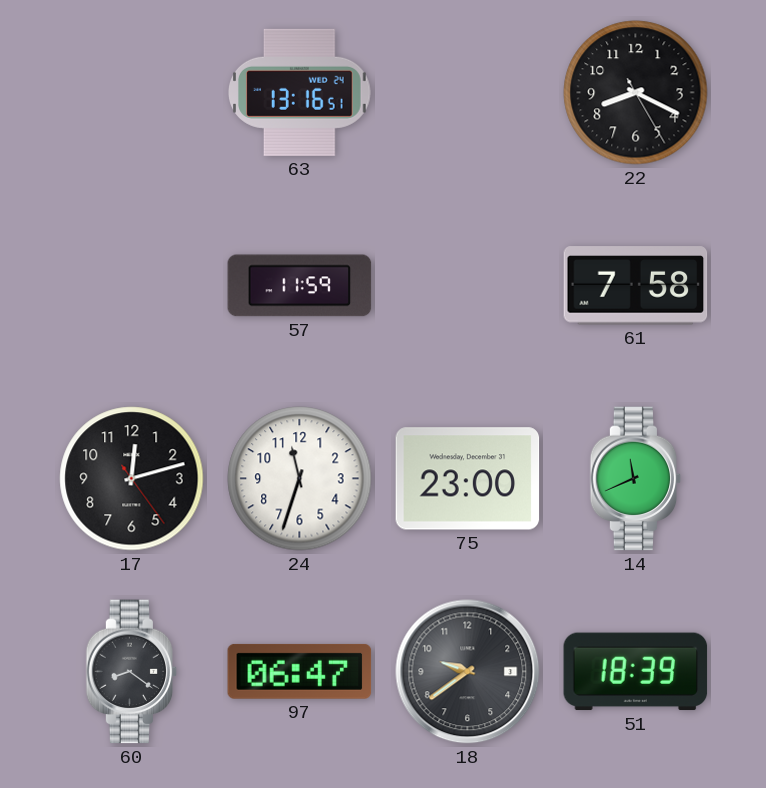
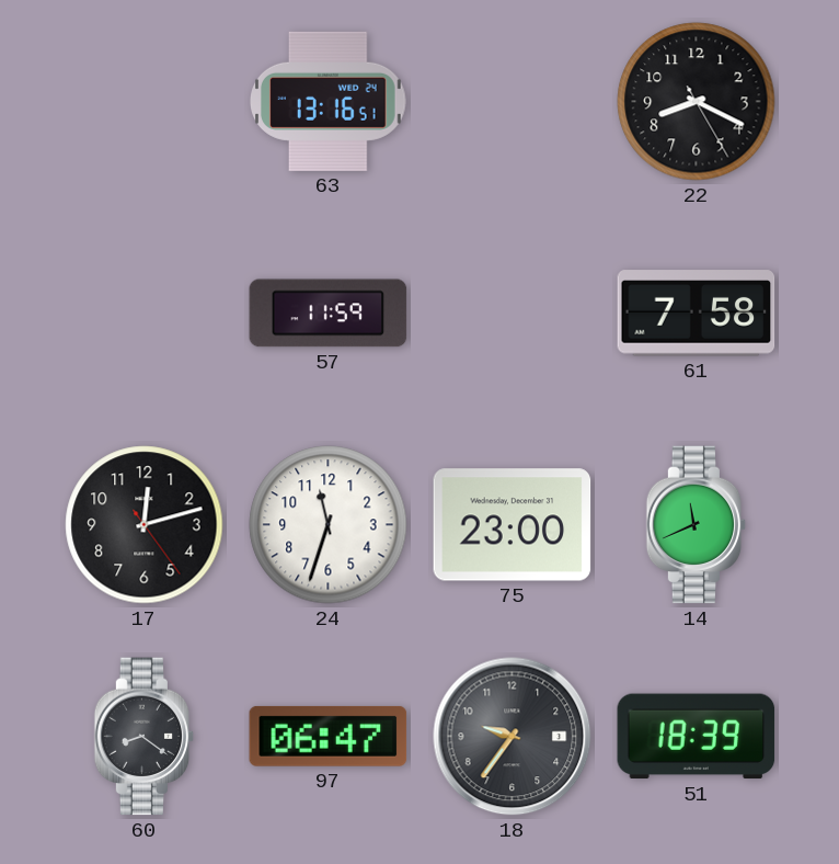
18: 9:39 -> 9:36 (513, 737)
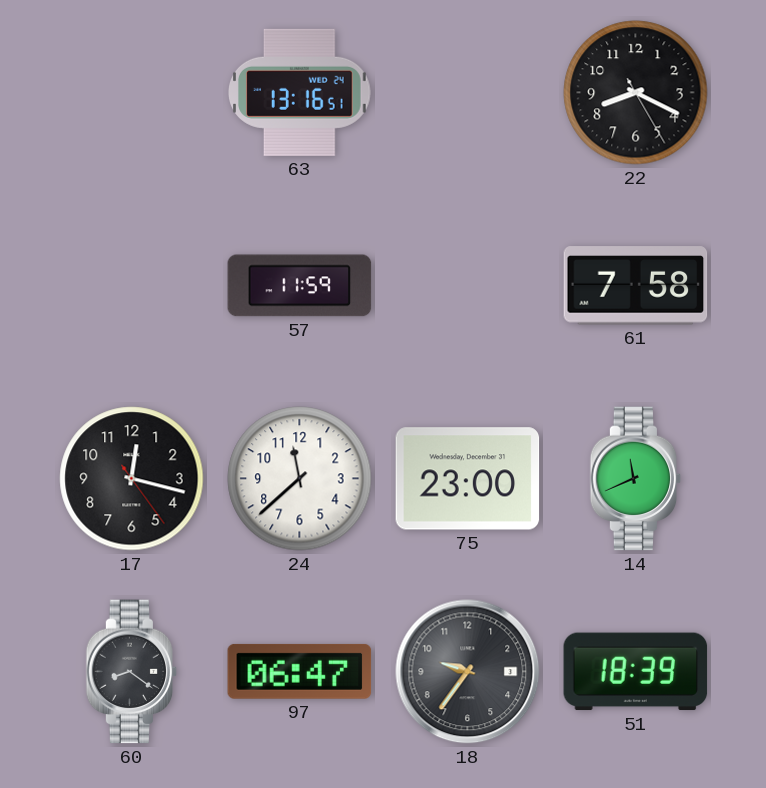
17: 12:12 -> 12:17 (132, 479)
24: 11:33 -> 11:38 (300, 479)
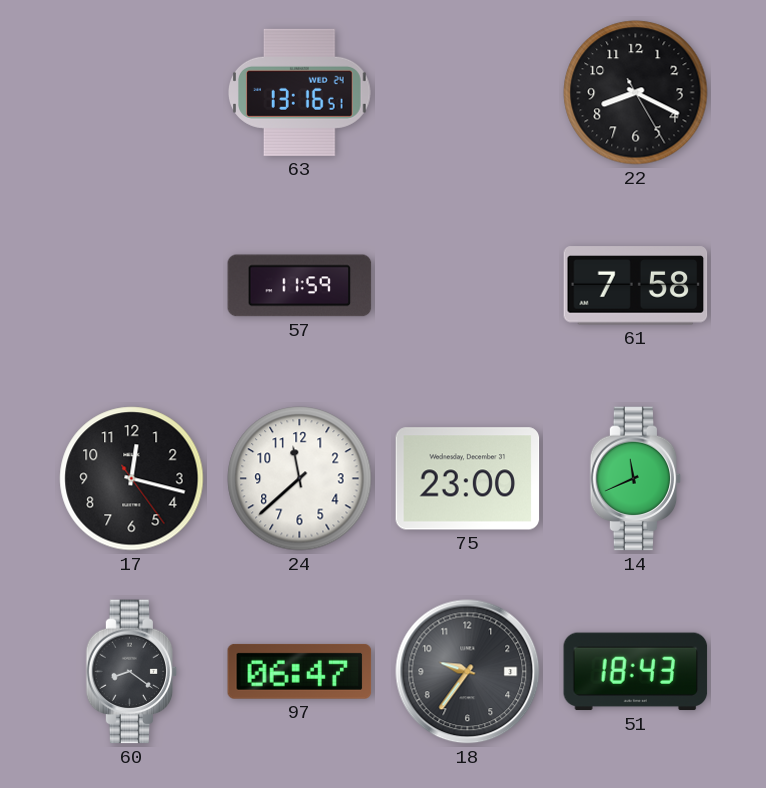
51: 18:39 -> 18:43 (636, 672)
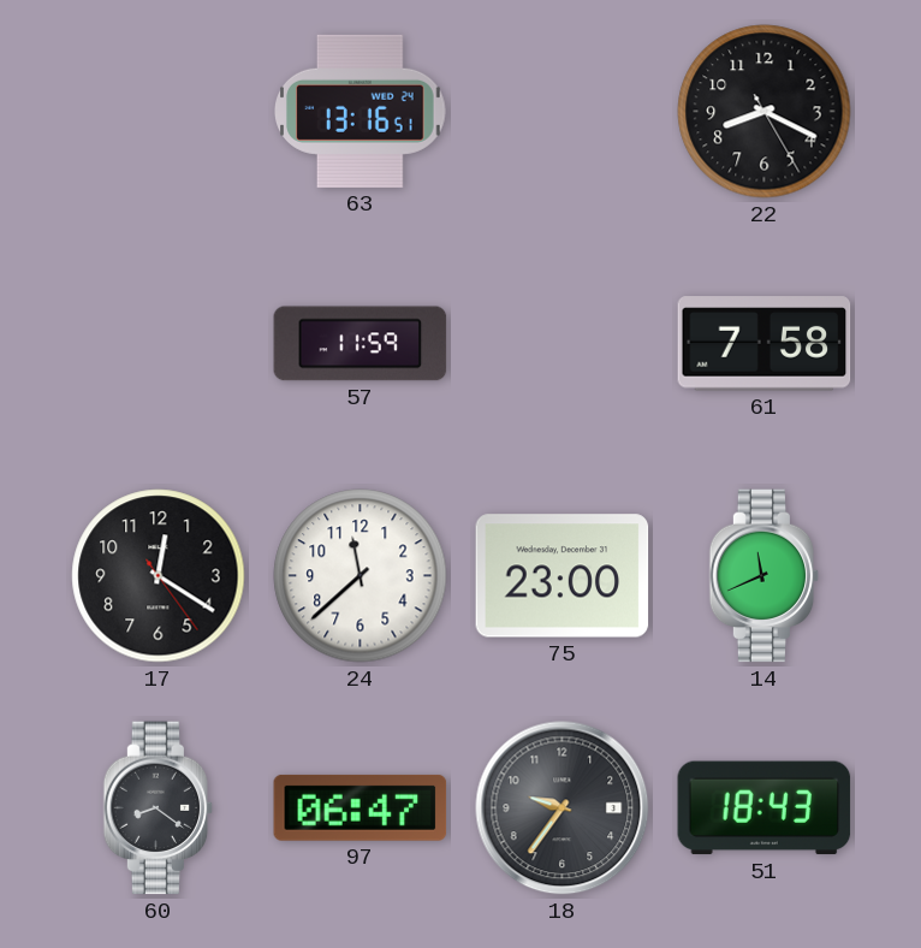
17: 12:17 -> 12:20 (159, 576)
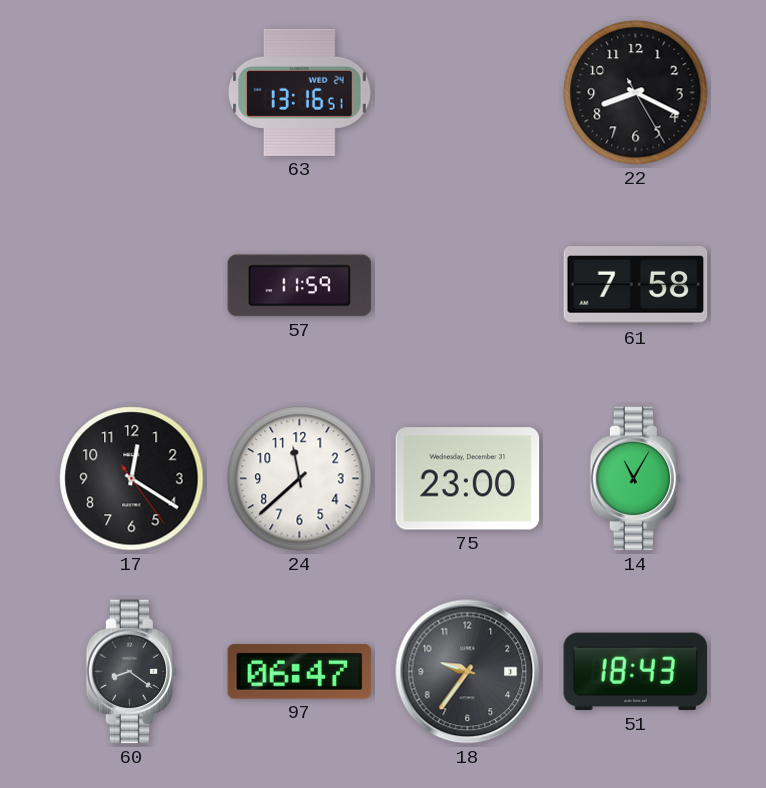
14: 11:41 -> 11:05 (636, 479)
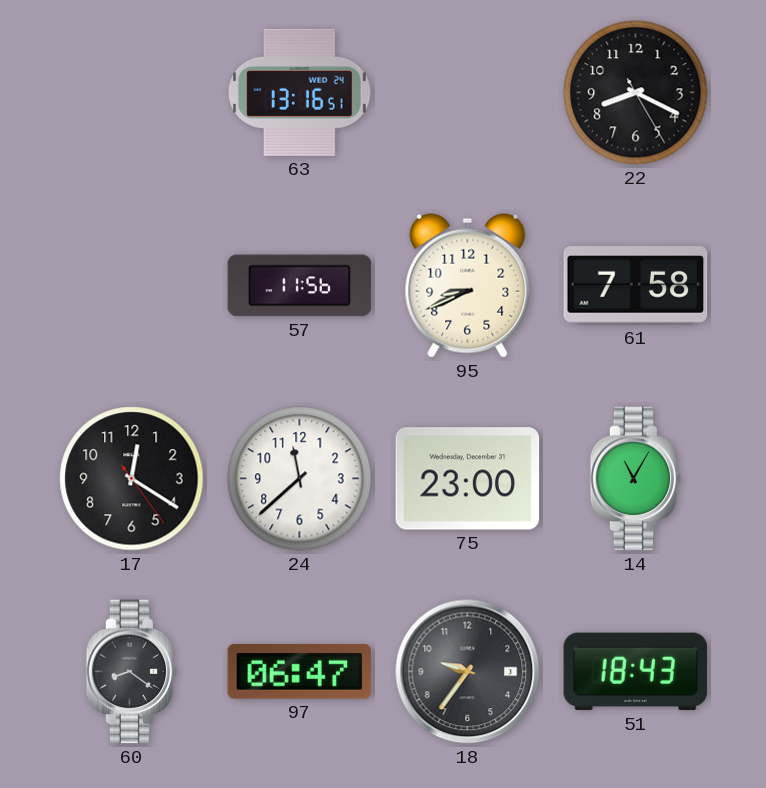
57: 11:59 -> 11:56 (300, 286)
95: none -> 8:41 (468, 285)
